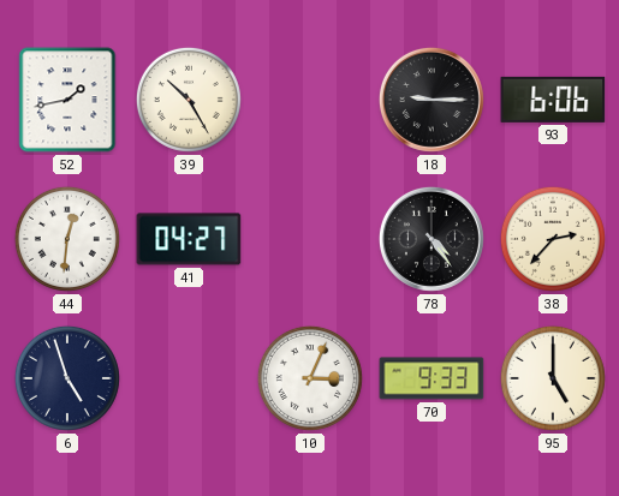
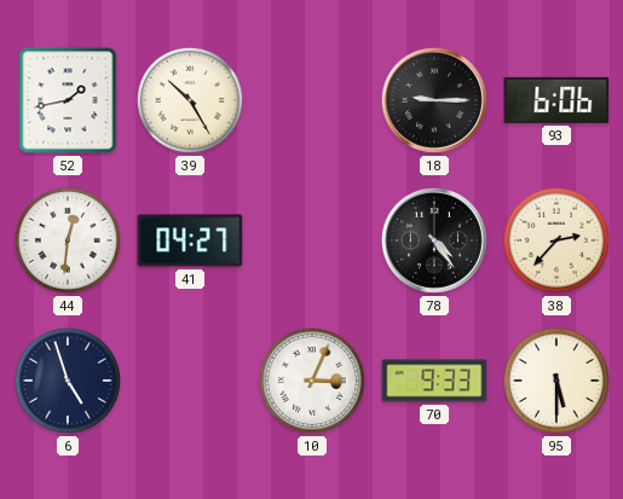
95: 5:00 -> 5:30 (556, 381)
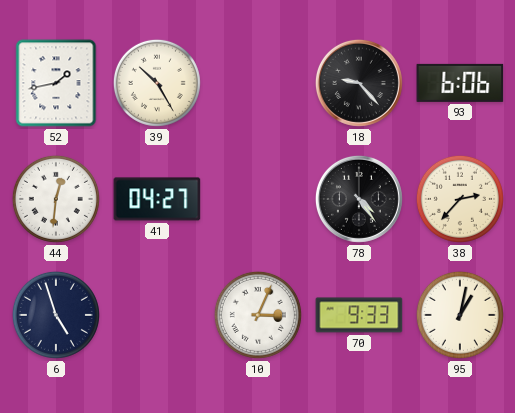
18: 9:15 -> 9:23 (359, 83)
95: 5:30 -> 1:02 (460, 315)
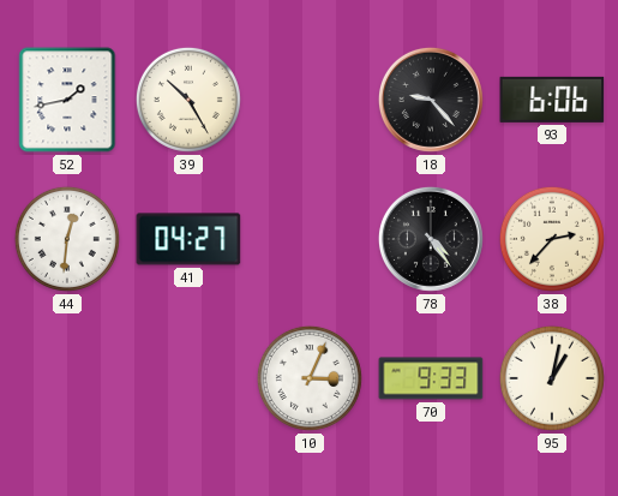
6: 4:57 -> none (56, 315)
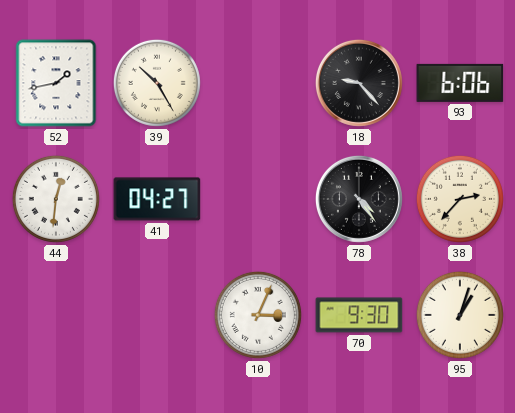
70: 9:33 -> 9:30 (359, 315)
95: 1:02 -> 1:03 (460, 315)
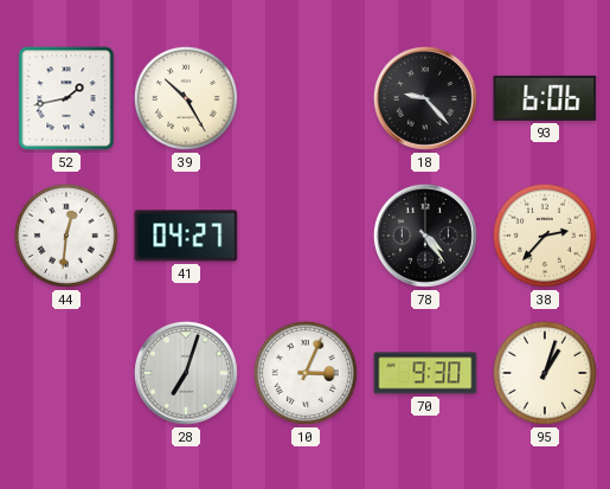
28: none -> 7:03 (186, 373)
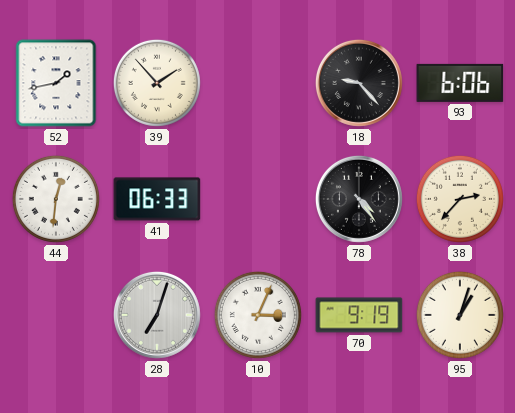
39: 10:25 -> 1:53 (157, 83)
41: 04:27 -> 06:33 (157, 199)
70: 9:30 -> 9:19 (359, 315)
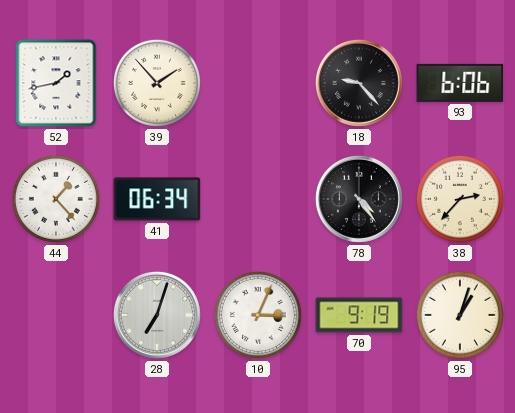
44: 12:31 -> 1:23 (56, 199)
41: 06:33 -> 06:34 (157, 199)
